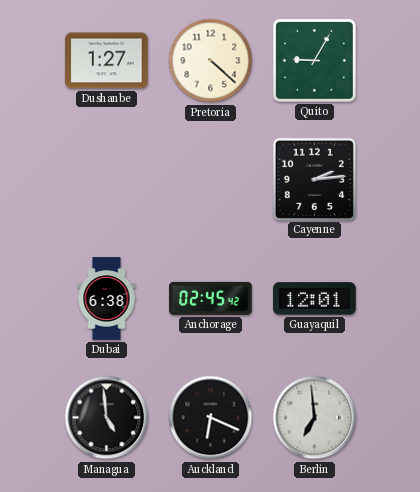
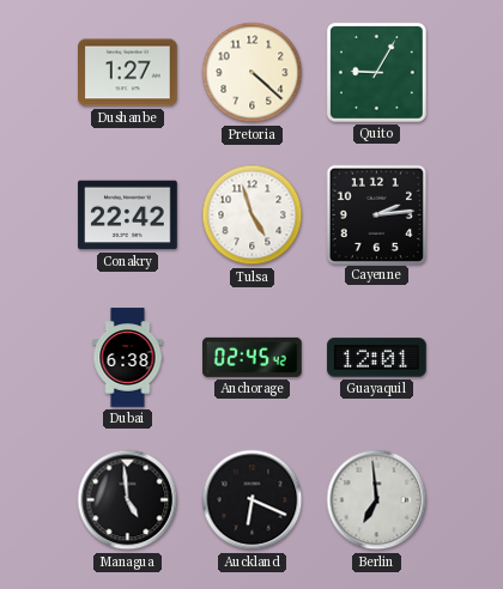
Conakry: none -> 22:42 (128, 215)
Tulsa: none -> 4:57 (253, 215)
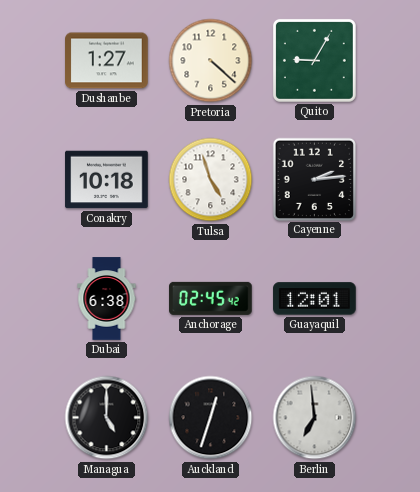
Conakry: 22:42 -> 10:18 (107, 180)
Managua: 4:59 -> 5:00 (107, 418)
Auckland: 6:19 -> 12:33 (211, 418)
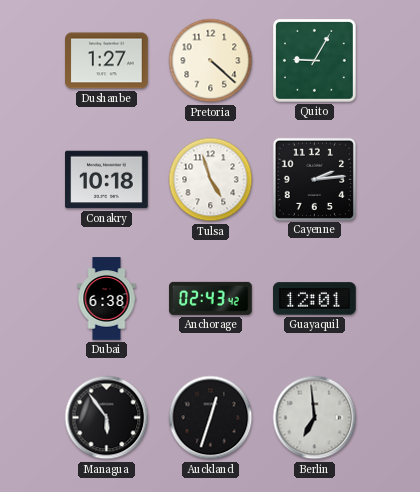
Anchorage: 02:45 -> 02:43 (211, 298)
Managua: 5:00 -> 5:54 (107, 418)
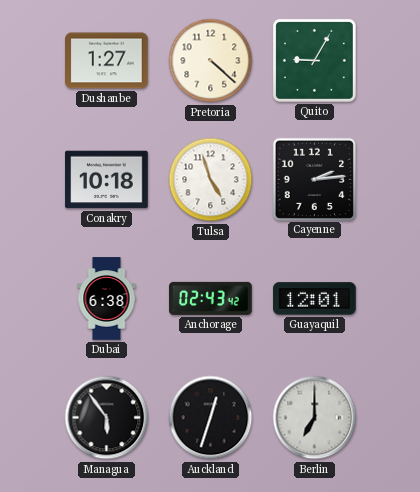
Berlin: 6:59 -> 7:00 (315, 418)
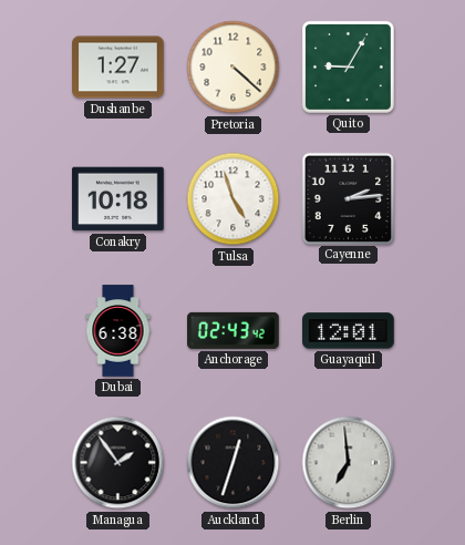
Managua: 5:54 -> 1:54 (118, 463)
Berlin: 7:00 -> 6:59 (349, 463)
